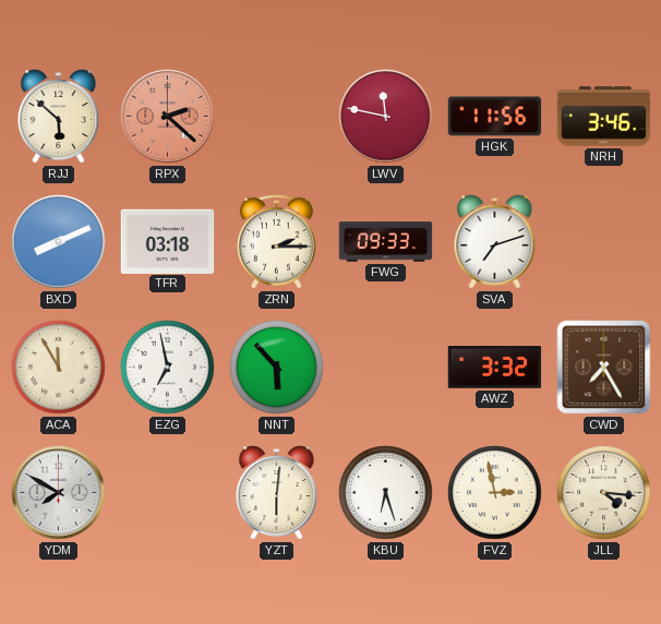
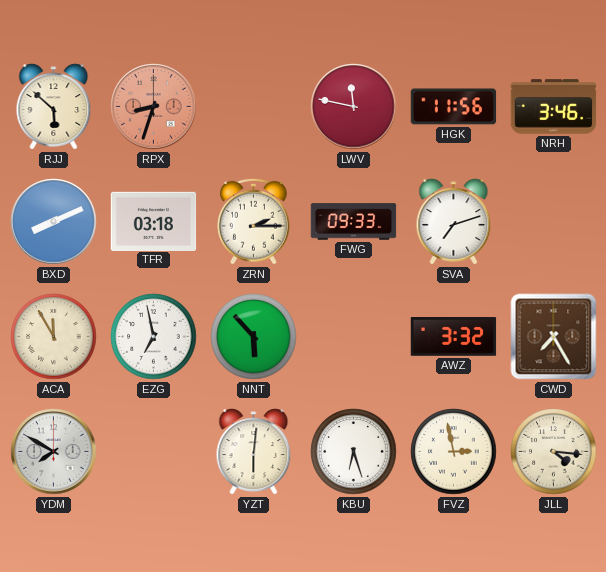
RPX: 2:22 -> 8:33 (154, 107)
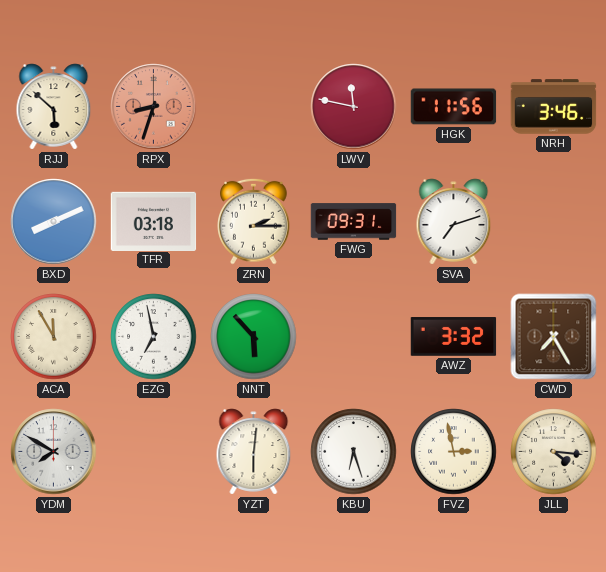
FWG: 09:33 -> 09:31 (354, 222)
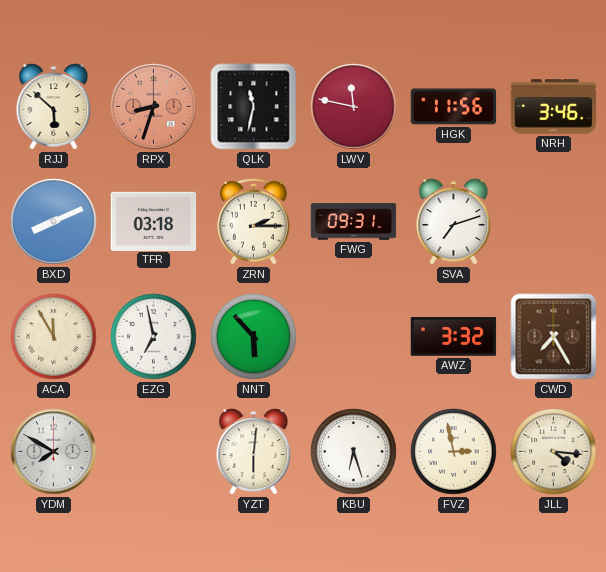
QLK: none -> 11:32 (254, 107)
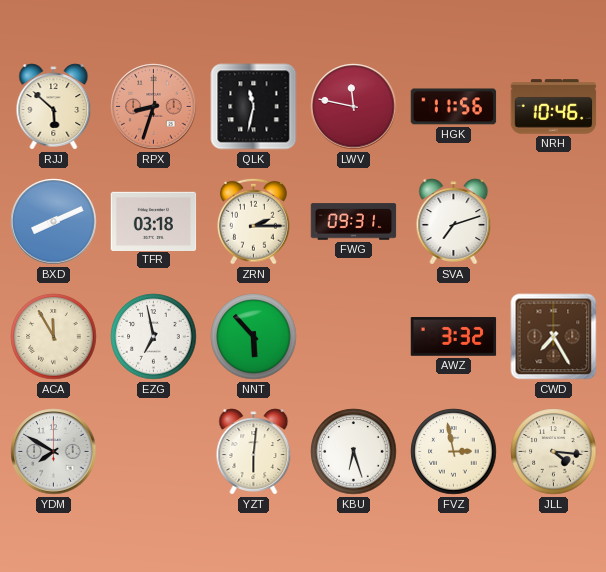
NRH: 3:46 -> 10:46 (554, 107)
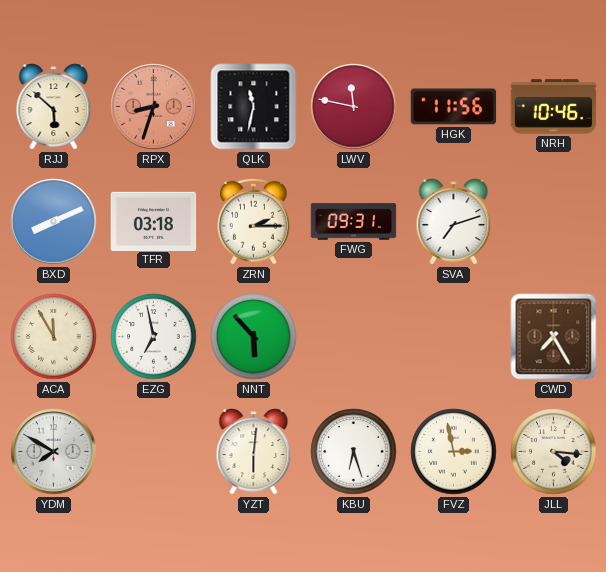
AWZ: 3:32 -> none (454, 337)
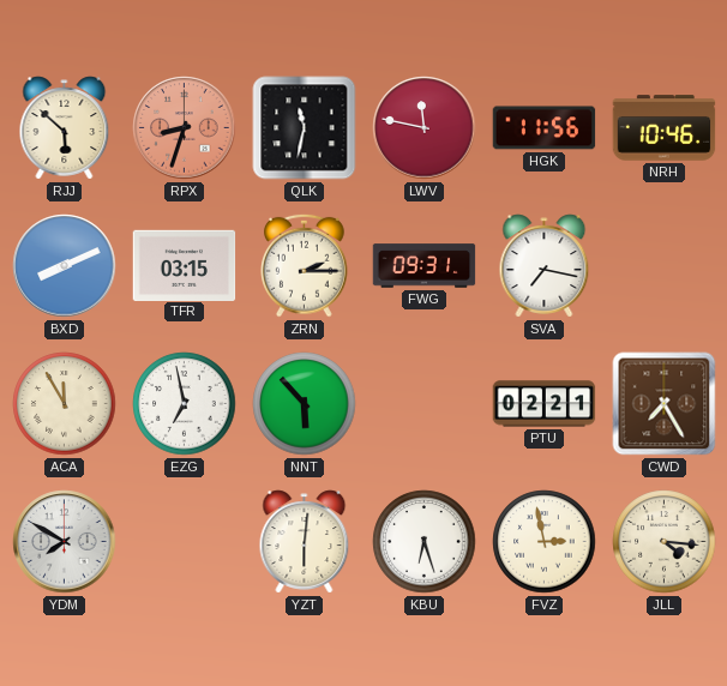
TFR: 03:18 -> 03:15 (185, 265)
SVA: 7:12 -> 7:17 (545, 266)
PTU: none -> 02:21 (545, 404)
